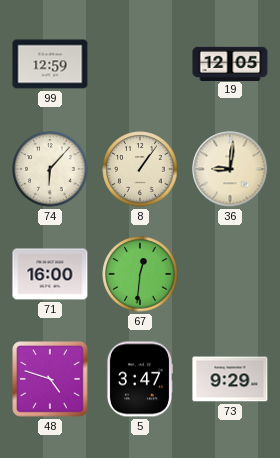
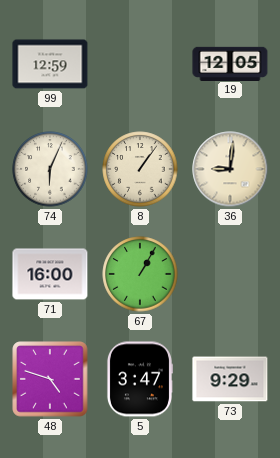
74: 6:07 -> 6:04 (50, 169)
67: 12:31 -> 1:05 (140, 274)
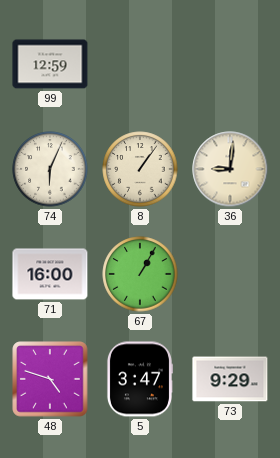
19: 12:05 -> none (230, 63)
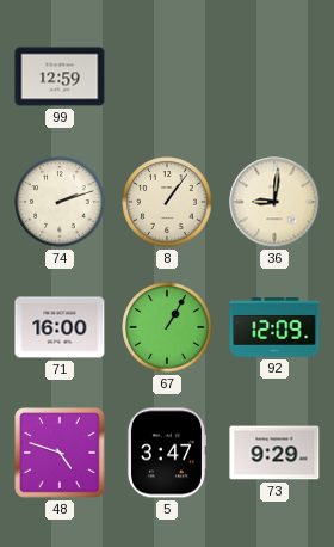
74: 6:04 -> 2:12 (60, 202)
92: none -> 12:09 (274, 328)
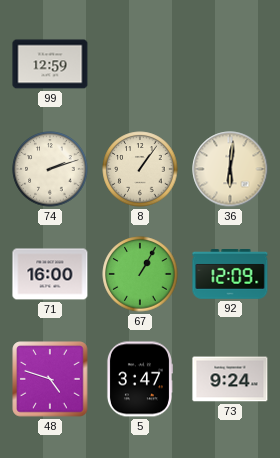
36: 9:01 -> 6:01 (230, 169)
73: 9:29 -> 9:24 (230, 379)
